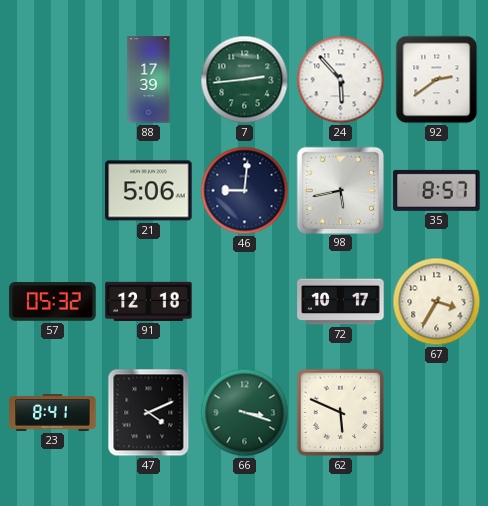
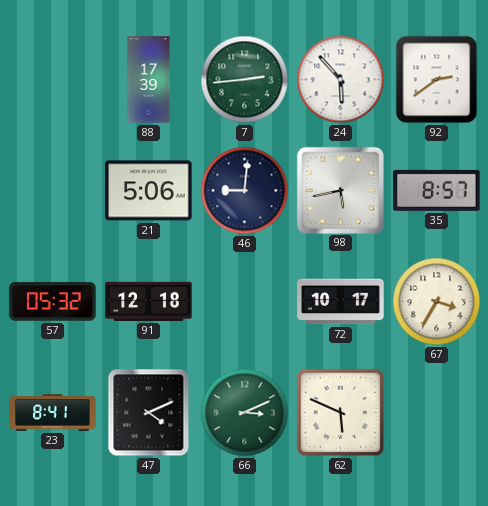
66: 3:18 -> 3:11 (245, 413)
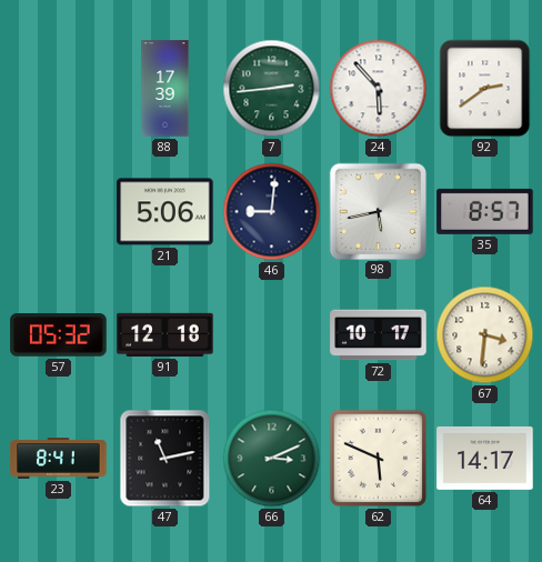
67: 3:35 -> 3:31 (485, 335)
47: 4:11 -> 11:13 (165, 459)
64: none -> 14:17 (485, 458)
